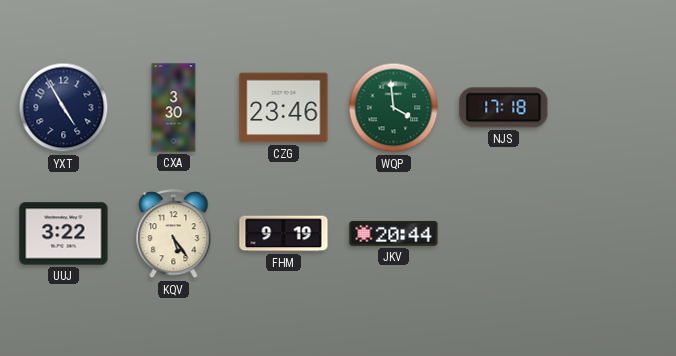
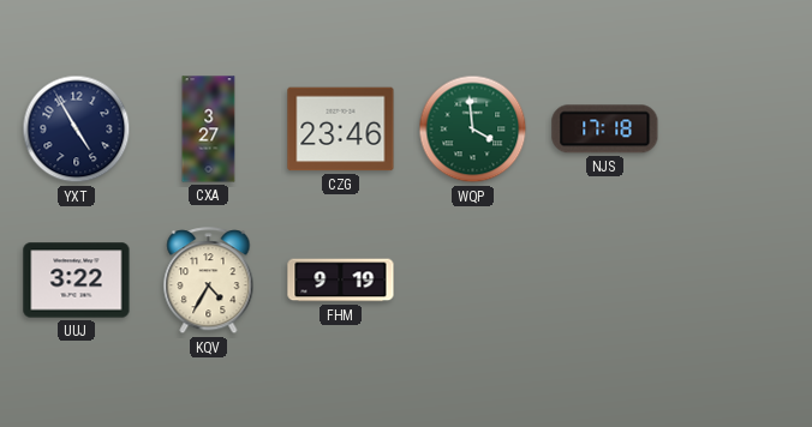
CXA: 3:30 -> 3:27 (209, 130)
KQV: 5:24 -> 4:35 (209, 281)
JKV: 20:44 -> none (394, 233)
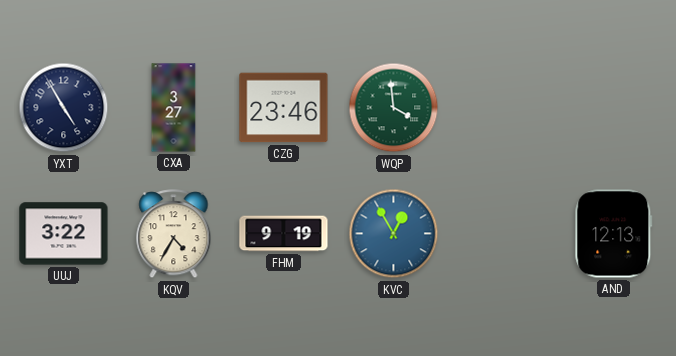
NJS: 17:18 -> none (605, 130)
KVC: none -> 12:55 (394, 234)
AND: none -> 12:13 (614, 234)
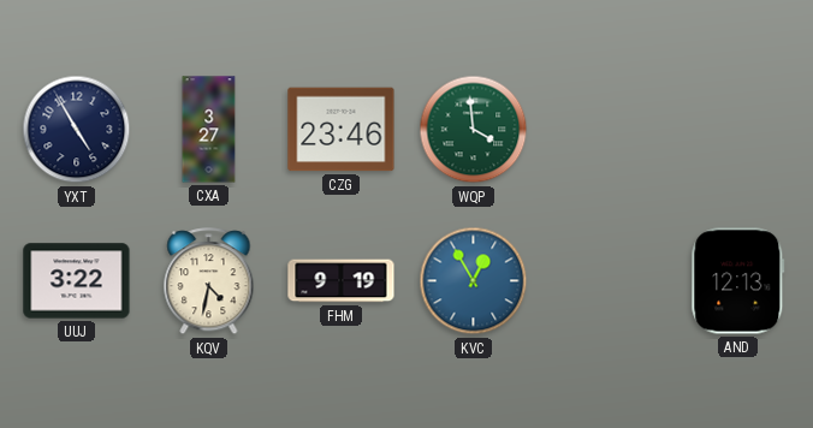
KQV: 4:35 -> 4:32 (209, 281)
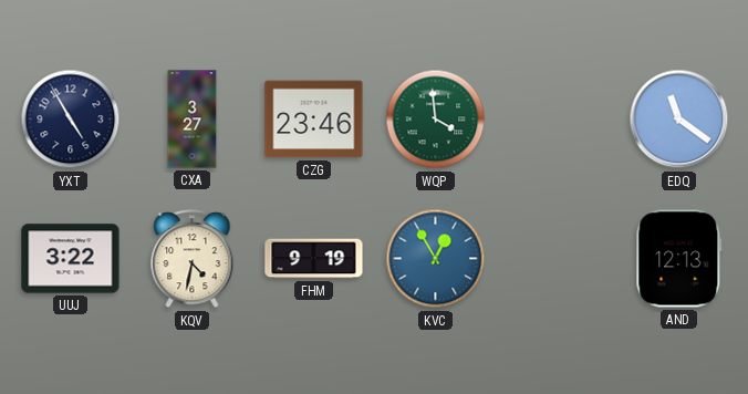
EDQ: none -> 11:21 (679, 120)
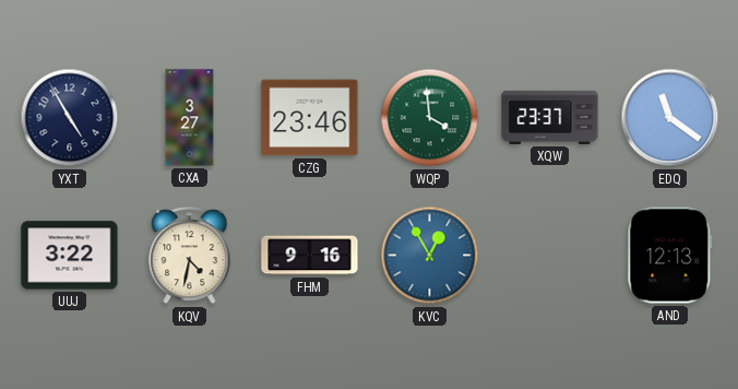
XQW: none -> 23:37 (550, 117)
FHM: 9:19 -> 9:16 (310, 256)
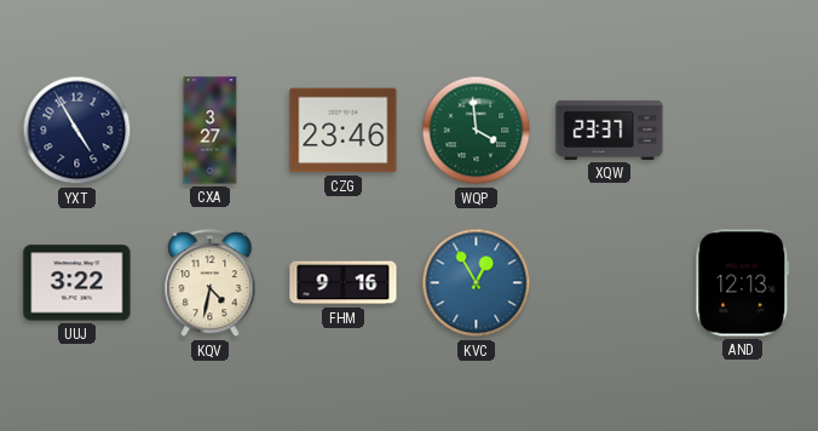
EDQ: 11:21 -> none (670, 118)
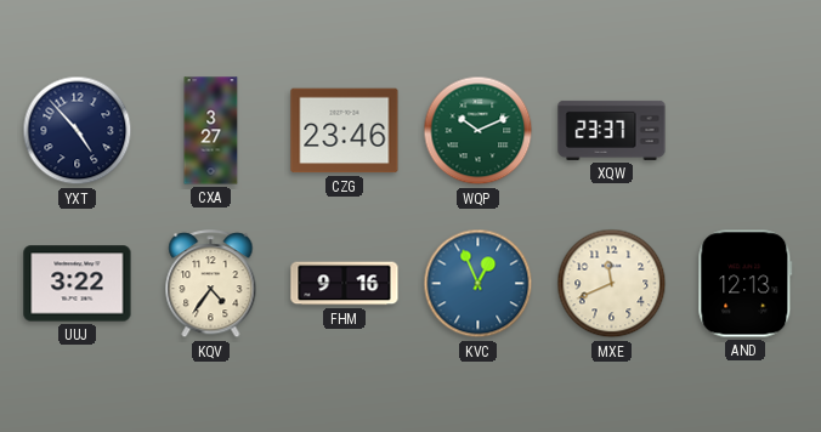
YXT: 4:55 -> 4:53 (78, 131)
WQP: 3:59 -> 10:11 (479, 131)
KQV: 4:32 -> 4:36 (211, 284)
KVC: 12:55 -> 12:56 (479, 284)
MXE: none -> 11:41 (612, 284)
